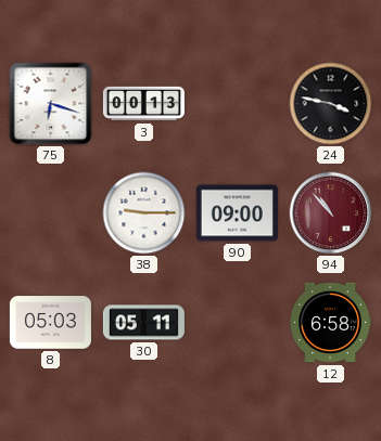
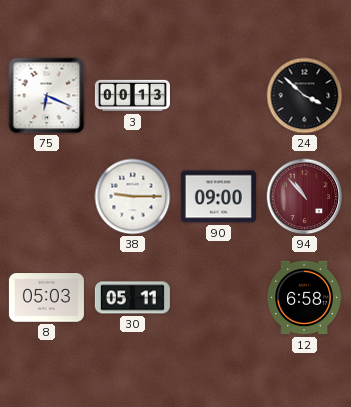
75: 6:18 -> 6:19 (47, 96)
24: 3:47 -> 3:52 (305, 96)
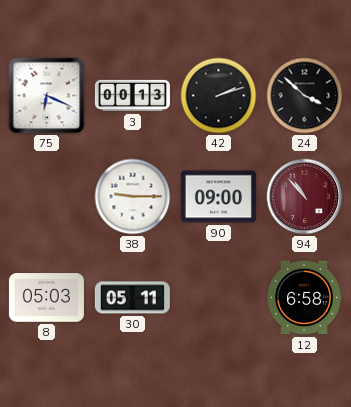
42: none -> 2:12 (219, 96)
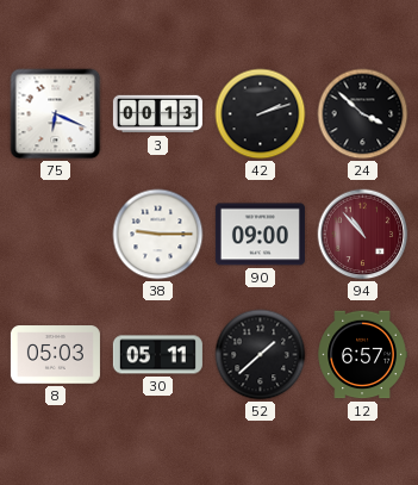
52: none -> 1:38 (261, 355)
12: 6:58 -> 6:57 (362, 355)
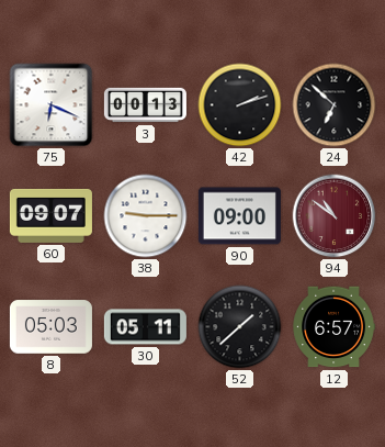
24: 3:52 -> 6:52 (335, 105)
60: none -> 09:07 (50, 215)
94: 10:53 -> 10:51 (335, 216)
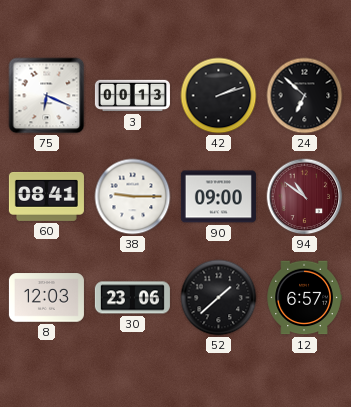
60: 09:07 -> 08:41 (46, 196)
8: 05:03 -> 12:03 (46, 298)
30: 05:11 -> 23:06 (132, 298)
